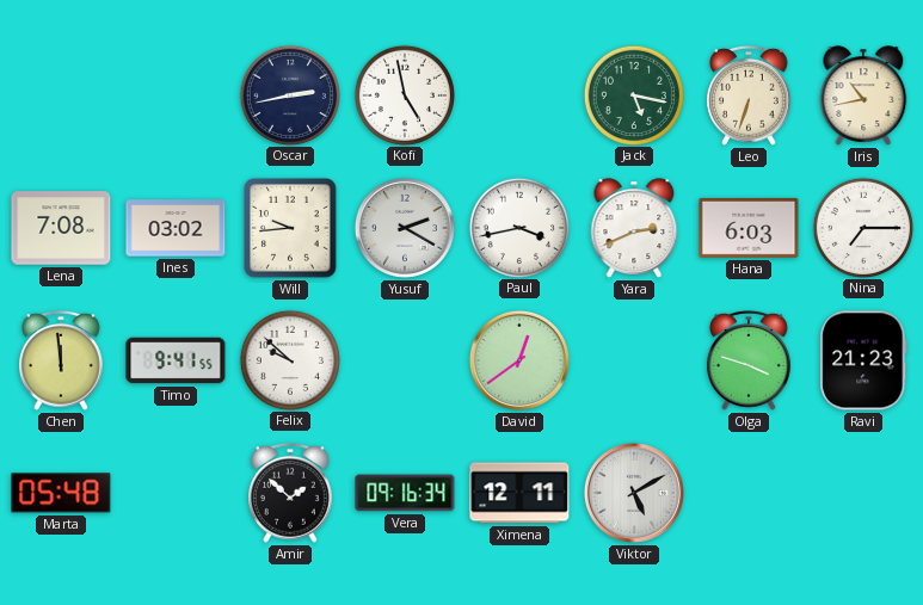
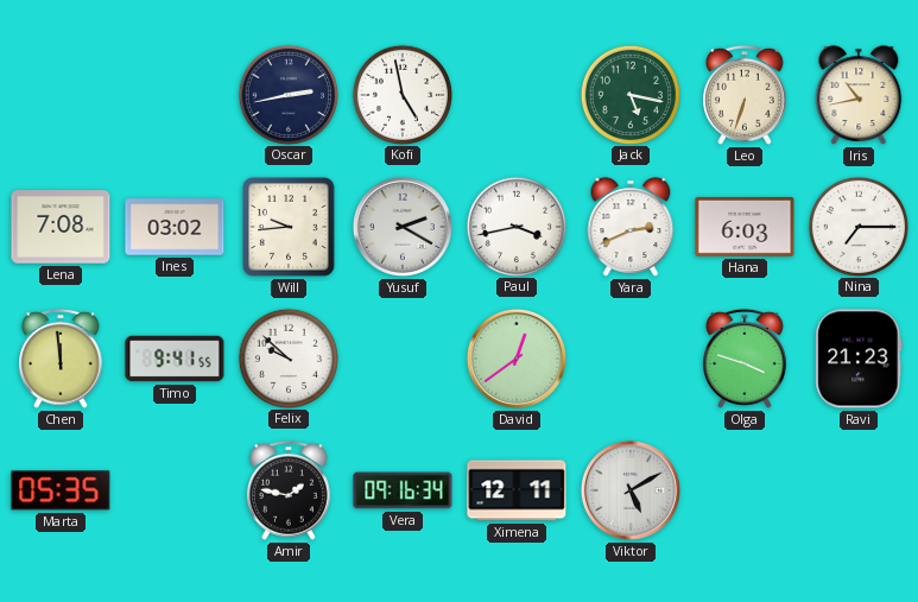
Marta: 05:48 -> 05:35 (61, 490)
Amir: 1:52 -> 1:47 (290, 490)
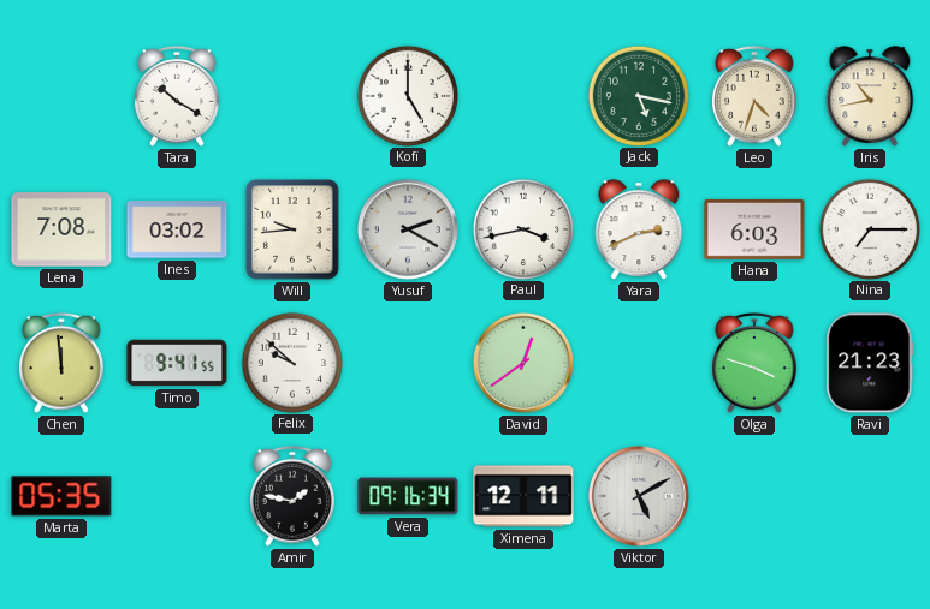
Tara: none -> 10:20 (178, 96)
Oscar: 2:43 -> none (287, 94)
Kofi: 4:58 -> 5:00 (407, 95)
Leo: 6:33 -> 4:33 (756, 96)
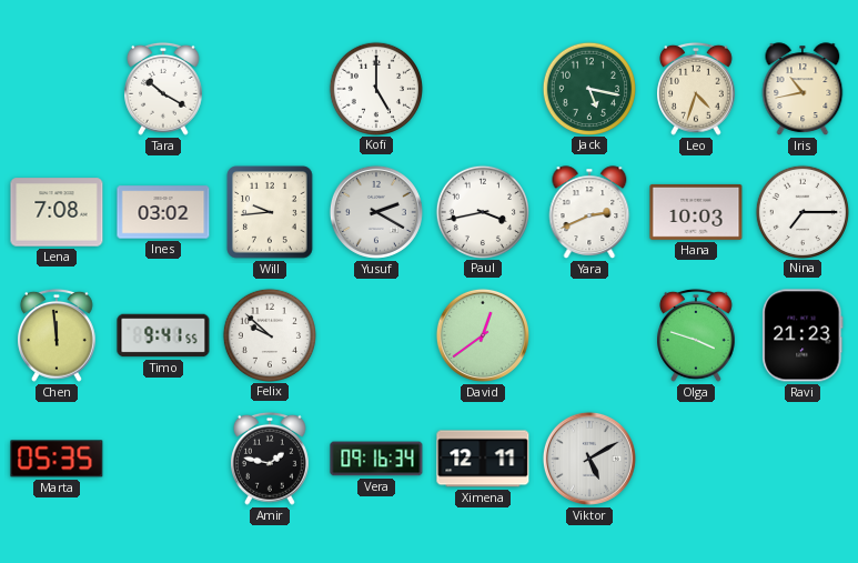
Hana: 6:03 -> 10:03 (696, 212)
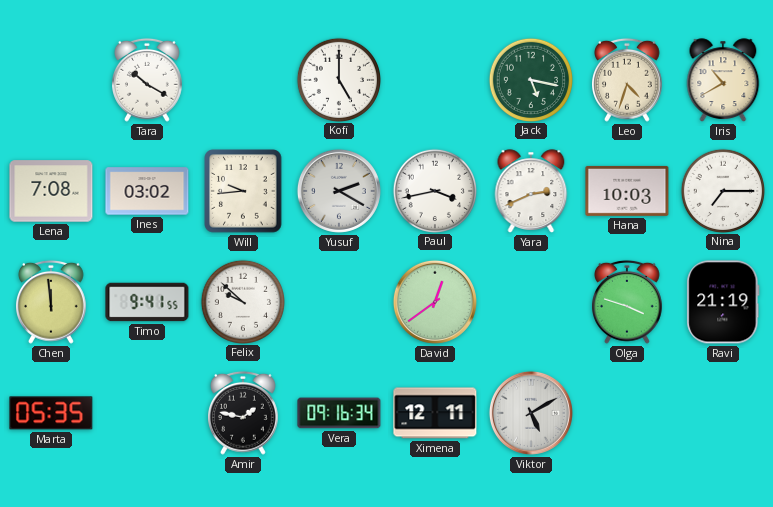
Iris: 10:43 -> 10:40 (723, 80)
Ravi: 21:23 -> 21:19 (723, 302)
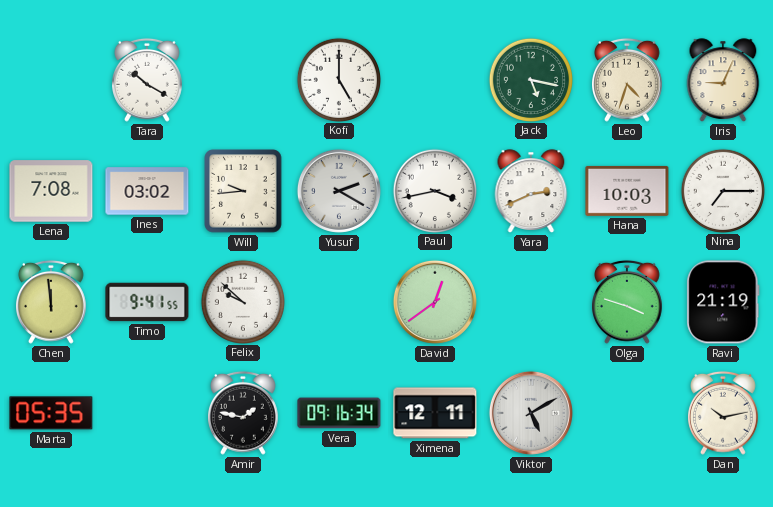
Iris: 10:40 -> 9:04 (723, 80)
Dan: none -> 10:13 (724, 413)
